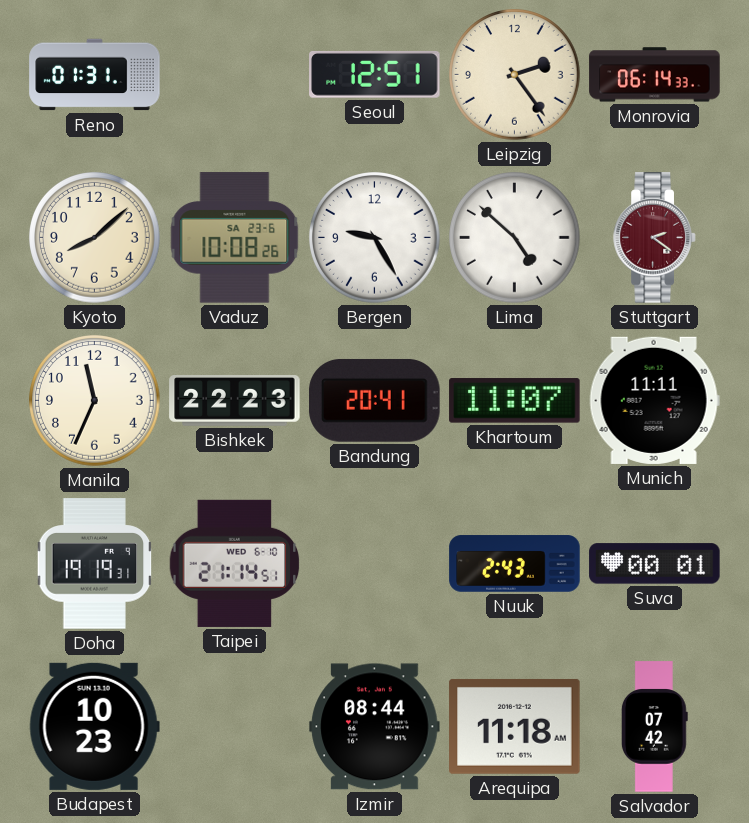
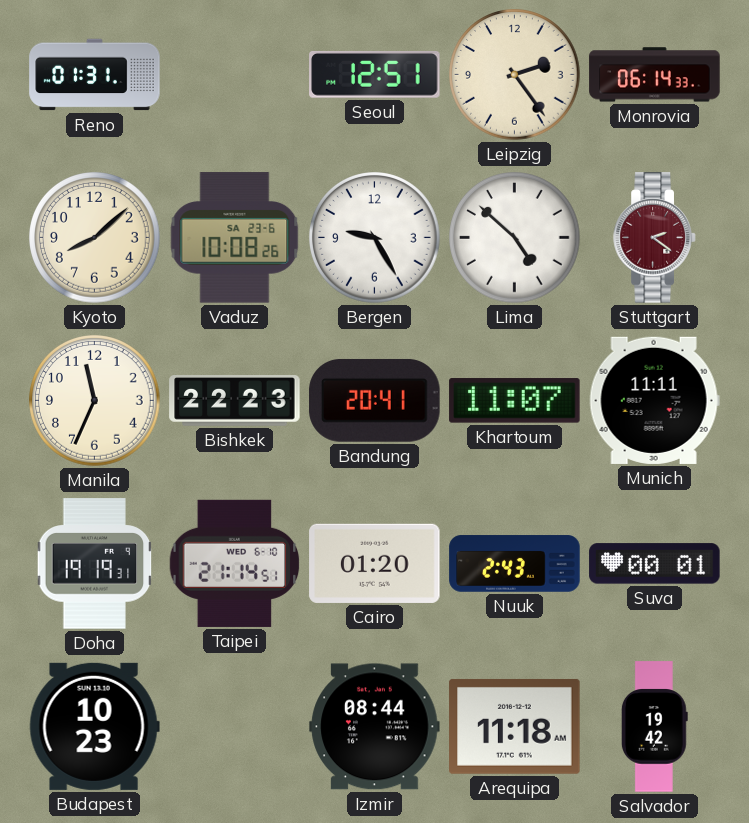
Cairo: none -> 01:20 (375, 563)
Salvador: 07:42 -> 19:42 (654, 727)
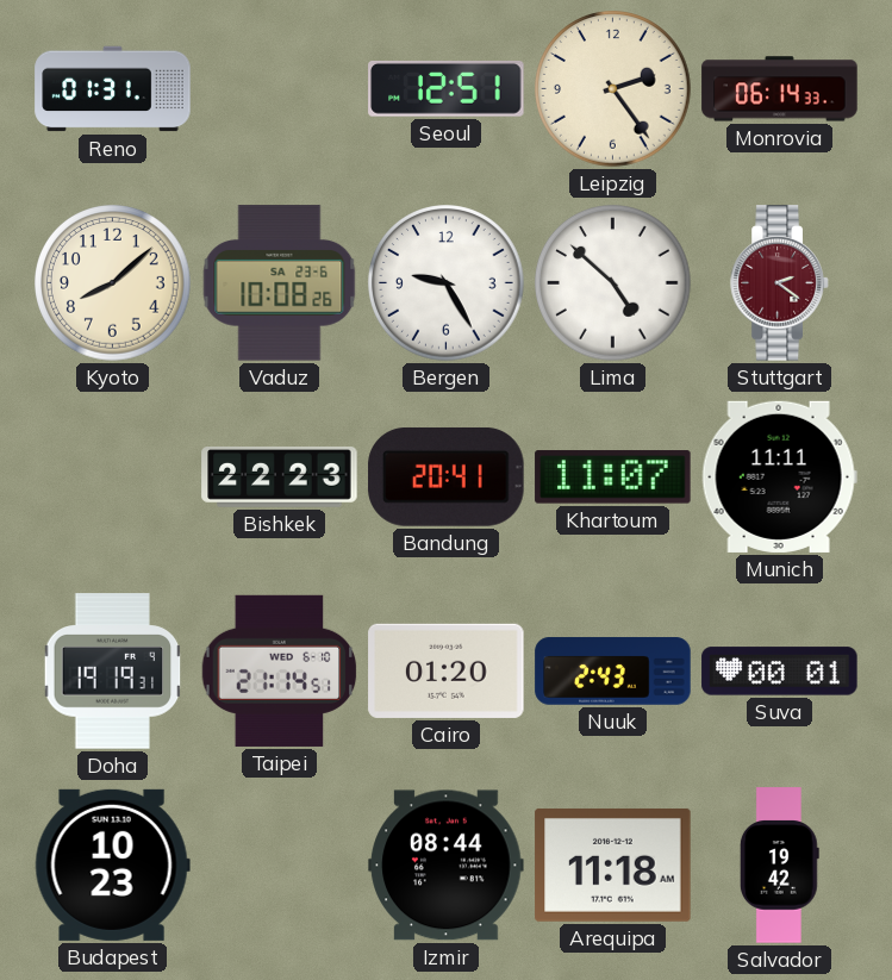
Manila: 11:34 -> none (95, 401)
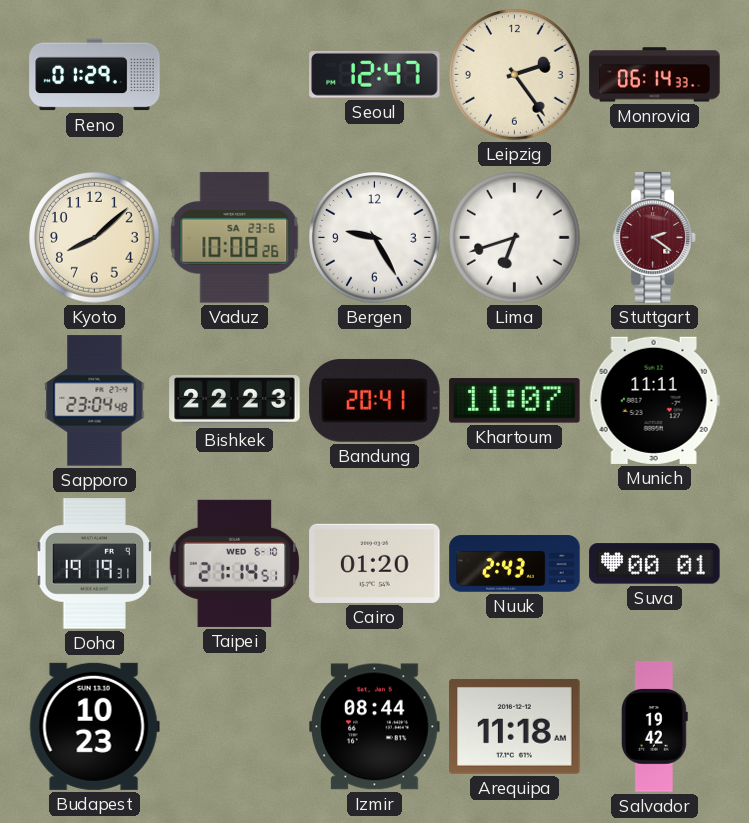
Reno: 01:31 -> 01:29 (95, 75)
Seoul: 12:51 -> 12:47 (375, 74)
Lima: 4:52 -> 6:42 (515, 238)
Sapporo: none -> 23:04 (95, 401)
